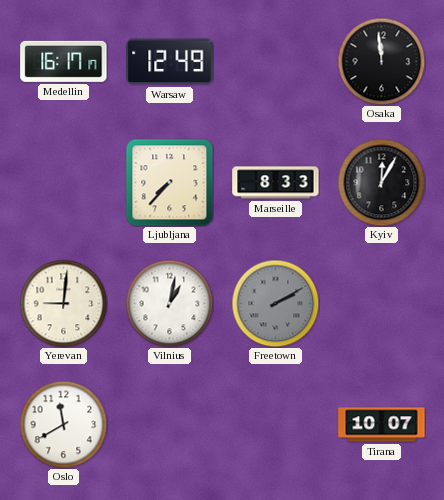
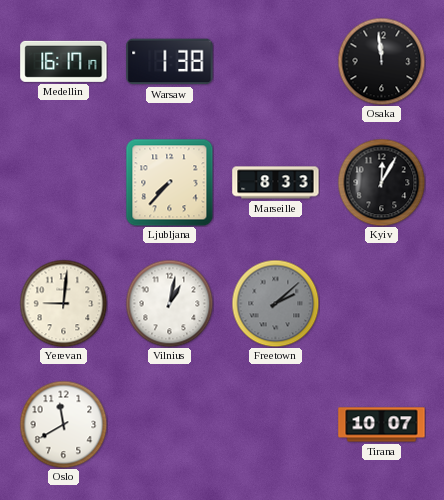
Warsaw: 12:49 -> 1:38 (170, 62)
Freetown: 2:10 -> 2:08 (275, 303)
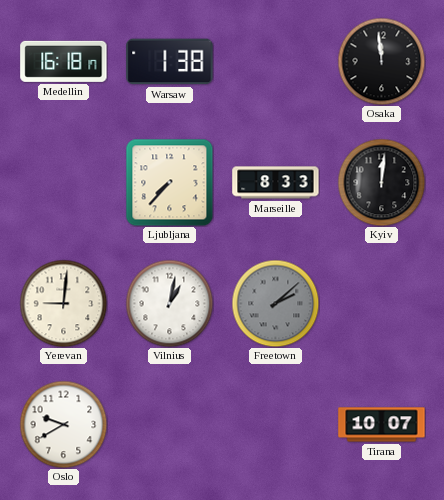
Medellin: 16:17 -> 16:18 (64, 61)
Kyiv: 12:05 -> 12:01 (381, 182)
Oslo: 11:40 -> 9:40 (63, 424)
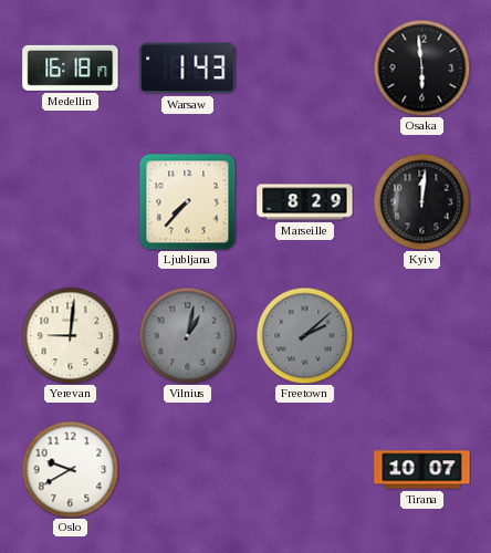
Warsaw: 1:38 -> 1:43 (188, 69)
Osaka: 11:59 -> 5:59 (421, 67)
Marseille: 8:33 -> 8:29 (305, 202)
Vilnius dial: white -> grey (187, 335)
